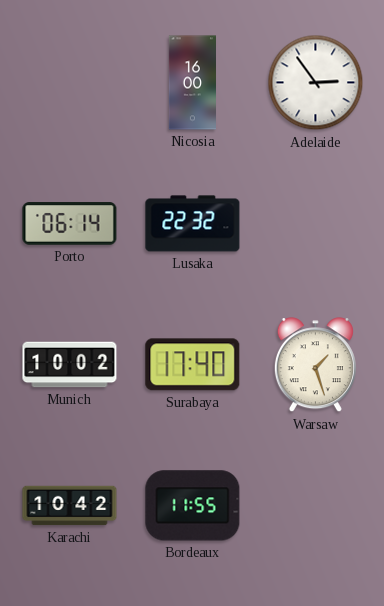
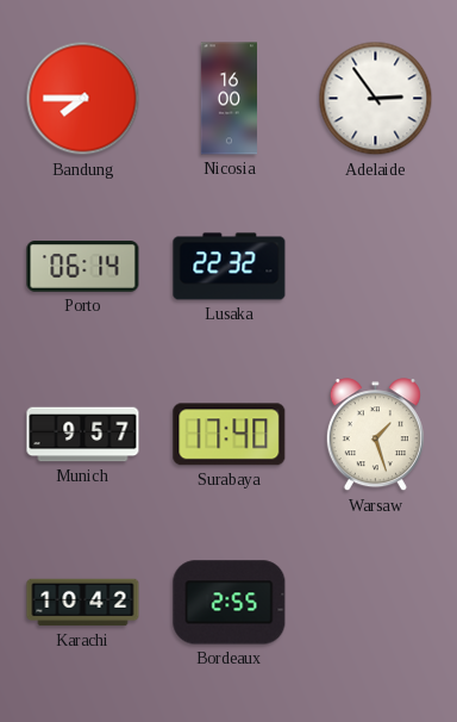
Bandung: none -> 7:45 (83, 99)
Munich: 10:02 -> 9:57 (83, 435)
Bordeaux: 11:55 -> 2:55 (230, 603)
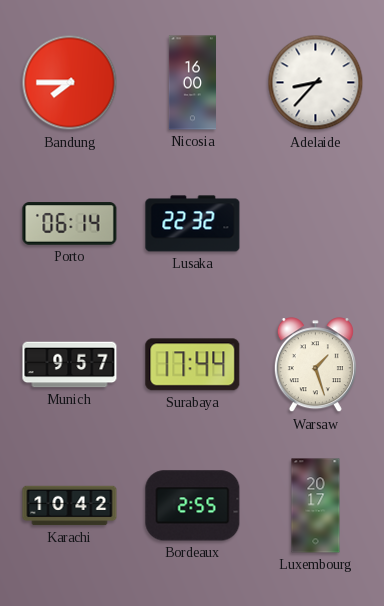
Adelaide: 2:54 -> 8:37 (316, 83)
Surabaya: 17:40 -> 17:44 (193, 365)
Luxembourg: none -> 20:17 (316, 506)
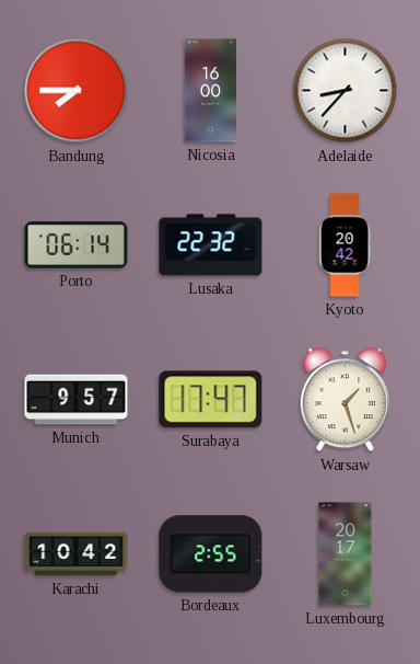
Kyoto: none -> 20:42 (345, 245)
Surabaya: 17:44 -> 17:47 (211, 400)
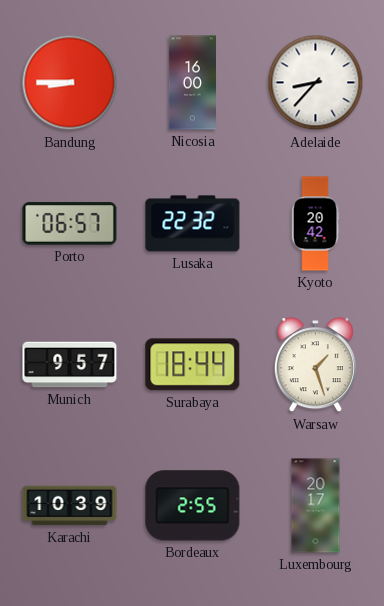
Bandung: 7:45 -> 8:45 (70, 83)
Porto: 06:14 -> 06:57 (70, 224)
Surabaya: 17:47 -> 18:44 (193, 365)
Karachi: 10:42 -> 10:39 (70, 506)
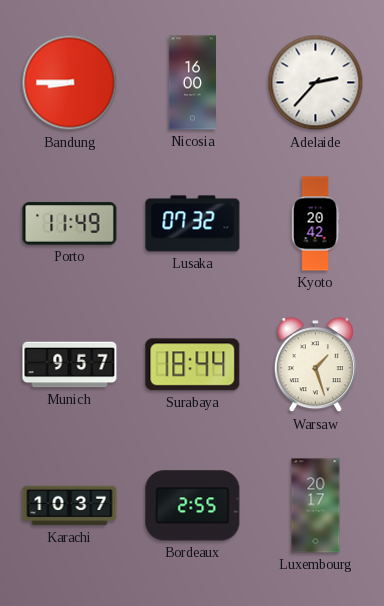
Adelaide: 8:37 -> 2:37 (316, 83)
Porto: 06:57 -> 11:49 (70, 224)
Lusaka: 22:32 -> 07:32 (193, 224)
Karachi: 10:39 -> 10:37 (70, 506)
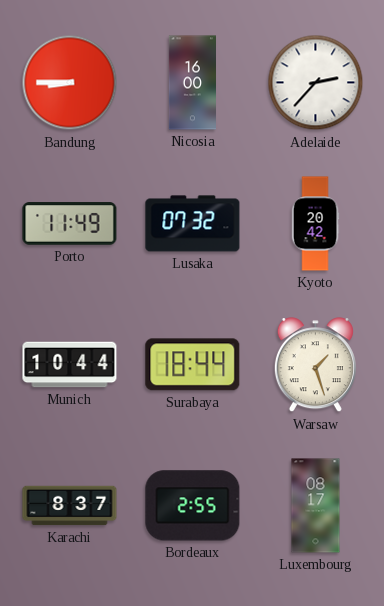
Munich: 9:57 -> 10:44 (70, 365)
Karachi: 10:37 -> 8:37 (70, 506)
Luxembourg: 20:17 -> 08:17 (316, 506)
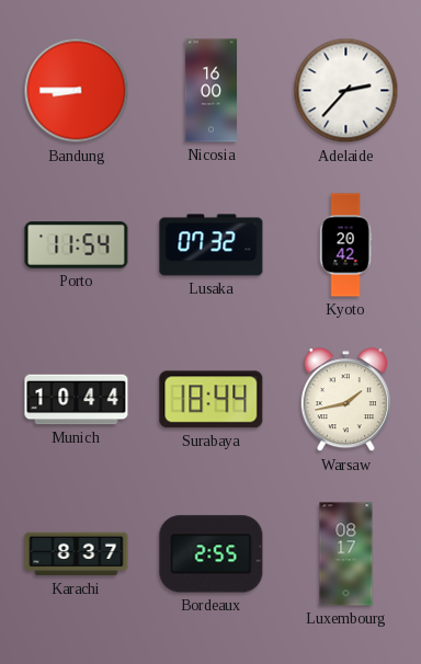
Porto: 11:49 -> 11:54 (77, 245)
Warsaw: 1:27 -> 1:43 (345, 400)
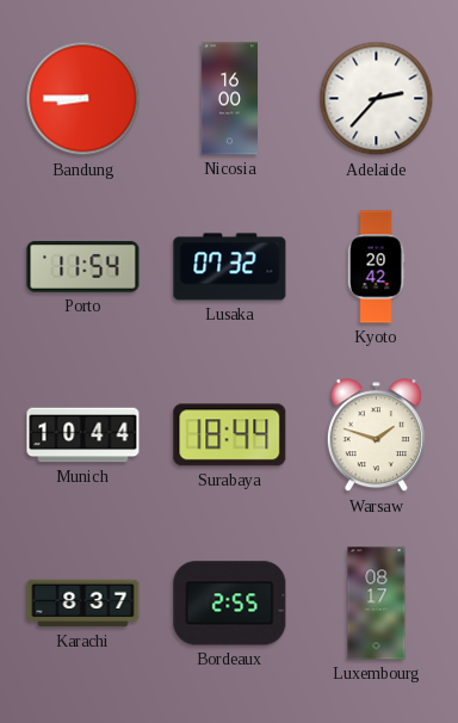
Warsaw: 1:43 -> 1:48 (376, 435)
